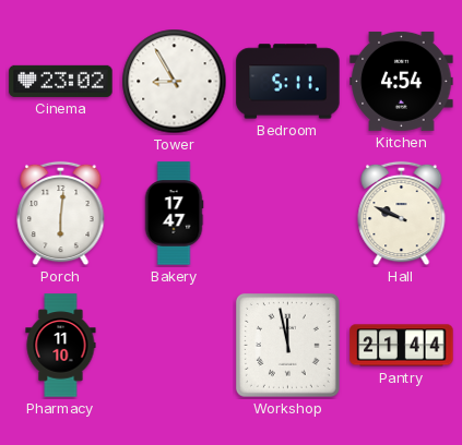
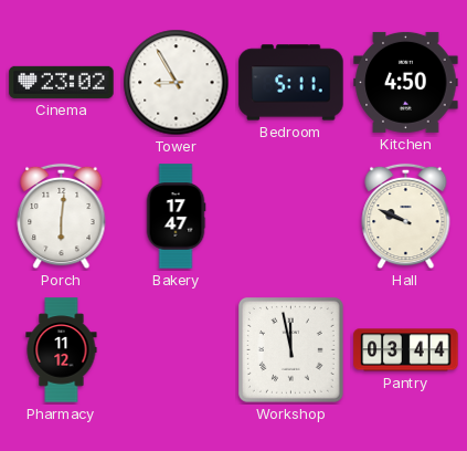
Kitchen: 4:54 -> 4:50 (406, 82)
Pharmacy: 11:10 -> 11:12 (62, 350)
Pantry: 21:44 -> 03:44 (406, 350)
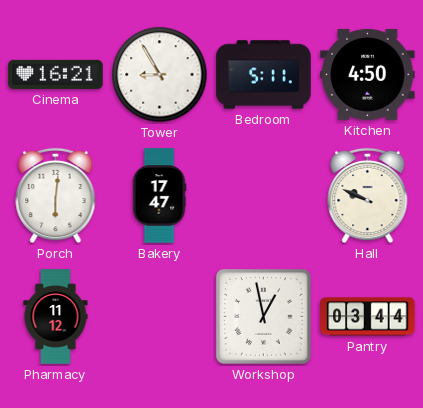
Cinema: 23:02 -> 16:21 (56, 74)
Workshop: 11:58 -> 12:58 (263, 316)
